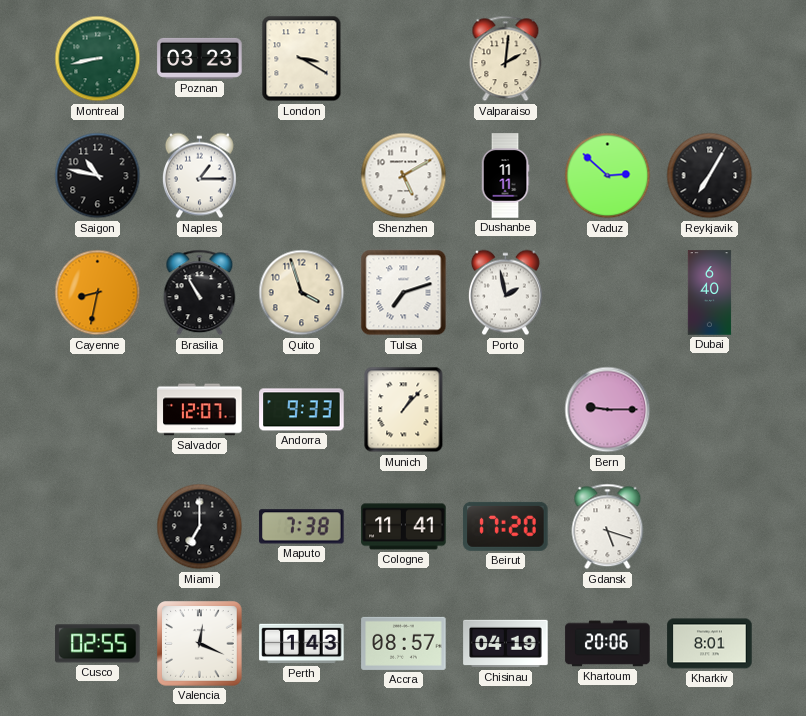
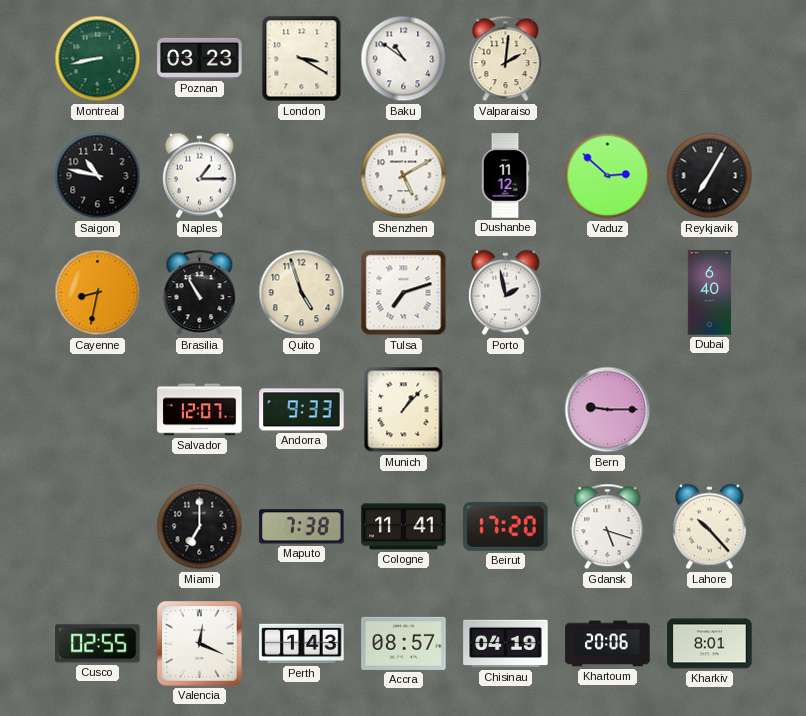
Baku: none -> 10:51 (404, 59)
Dushanbe: 11:11 -> 11:12 (505, 176)
Quito: 3:57 -> 4:57 (302, 293)
Lahore: none -> 10:23 (709, 527)
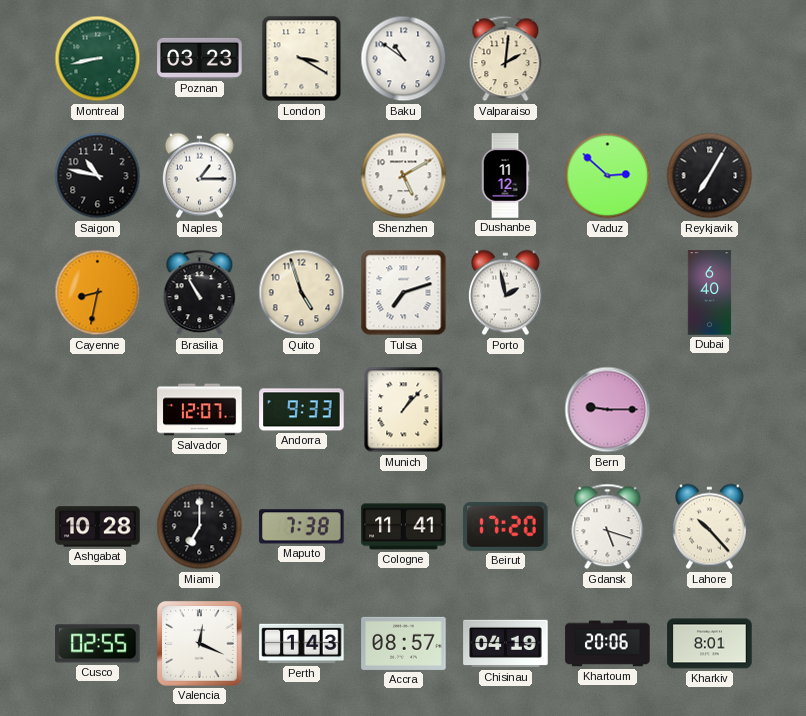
Ashgabat: none -> 10:28 (98, 527)
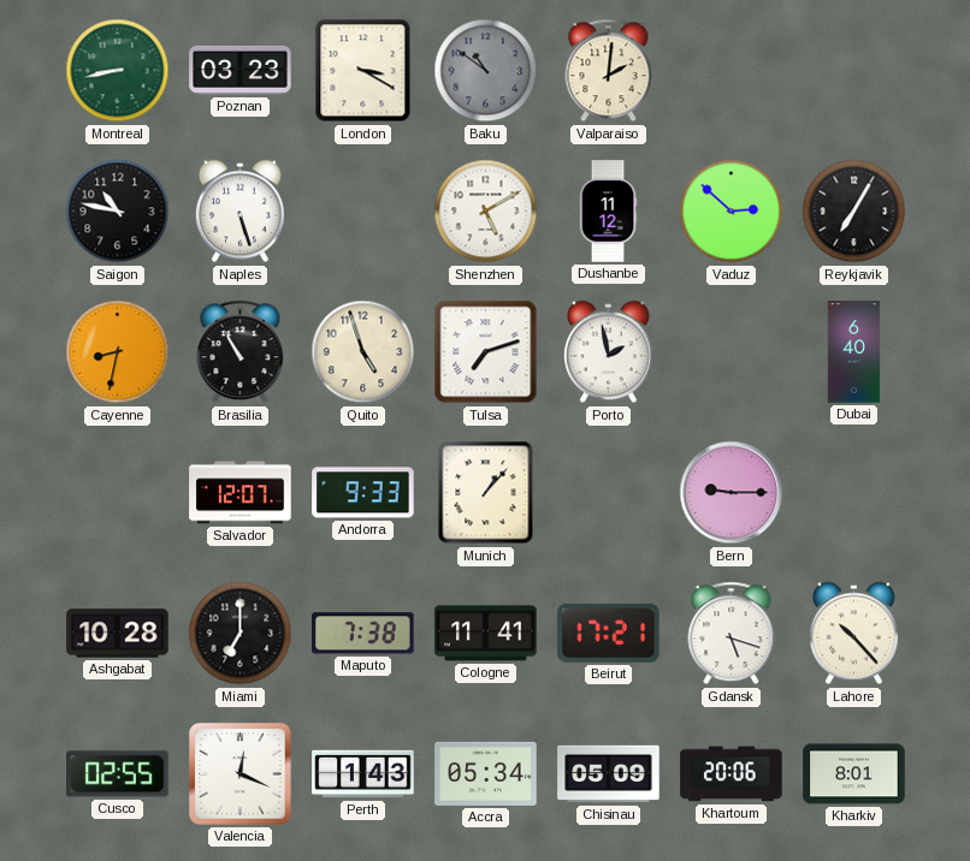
Baku dial: white -> grey (486, 71)
Naples: 1:15 -> 5:27 (239, 212)
Beirut: 17:20 -> 17:21 (609, 633)
Accra: 08:57 -> 05:34 (486, 773)
Chisinau: 04:19 -> 05:09 (609, 774)
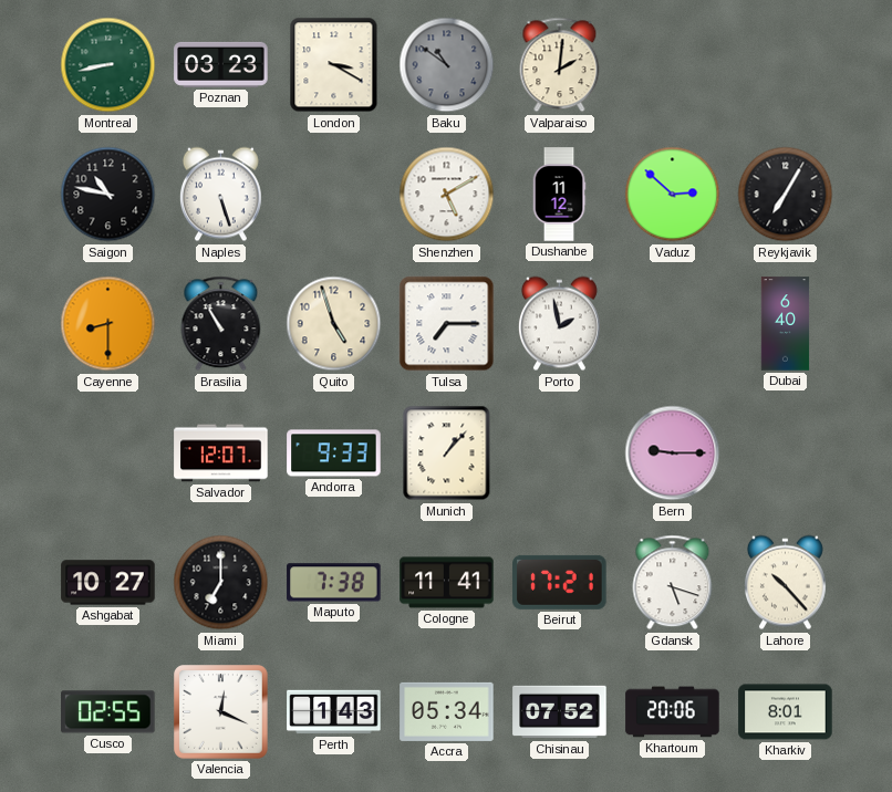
Cayenne: 8:32 -> 8:30 (108, 324)
Tulsa: 7:12 -> 7:15 (447, 324)
Ashgabat: 10:28 -> 10:27 (108, 583)
Chisinau: 05:09 -> 07:52 (560, 712)
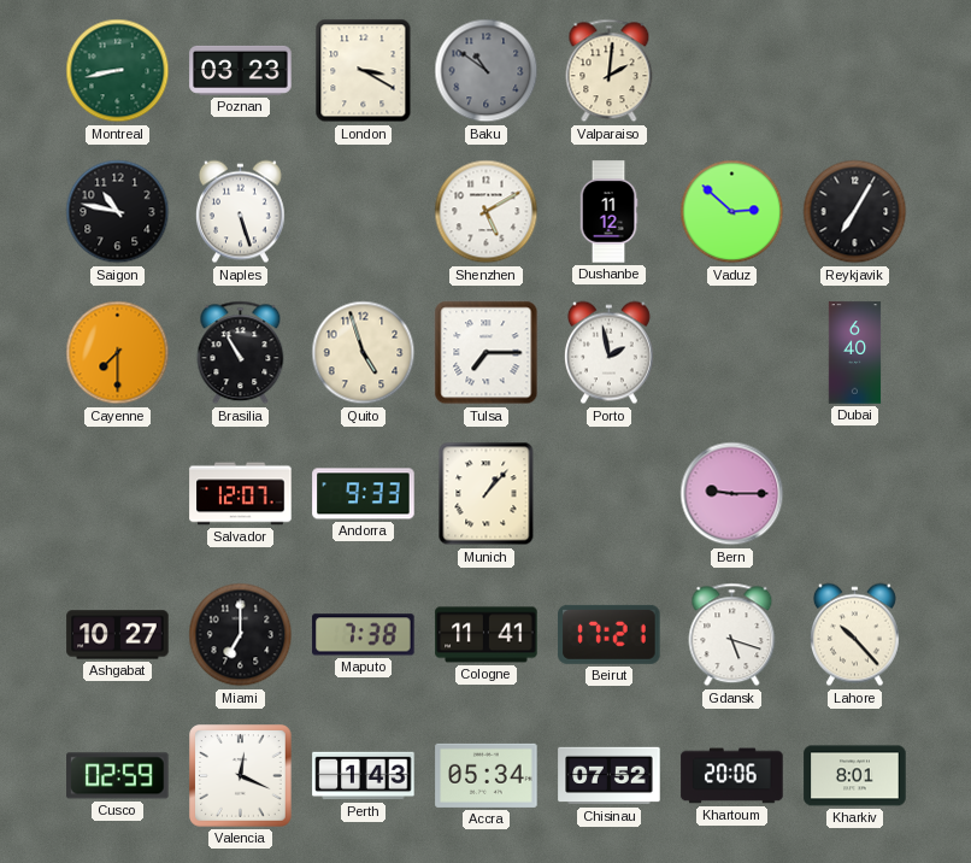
Cayenne: 8:30 -> 7:30 (118, 353)
Cusco: 02:55 -> 02:59 (118, 776)
